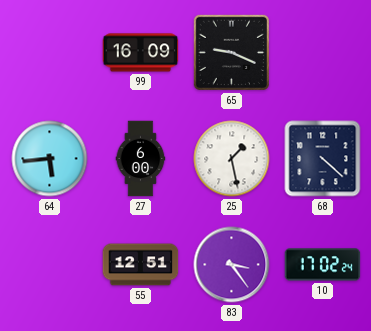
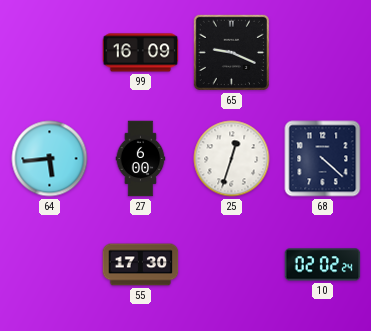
25: 1:28 -> 12:33 (232, 159)
55: 12:51 -> 17:30 (141, 265)
83: 3:24 -> none (232, 265)
10: 17:02 -> 02:02 (323, 265)
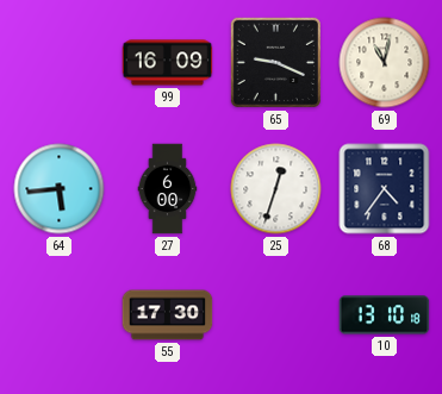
69: none -> 11:02 (385, 63)
68: 4:22 -> 4:36 (385, 189)
10: 02:02 -> 13:10 (385, 315)
